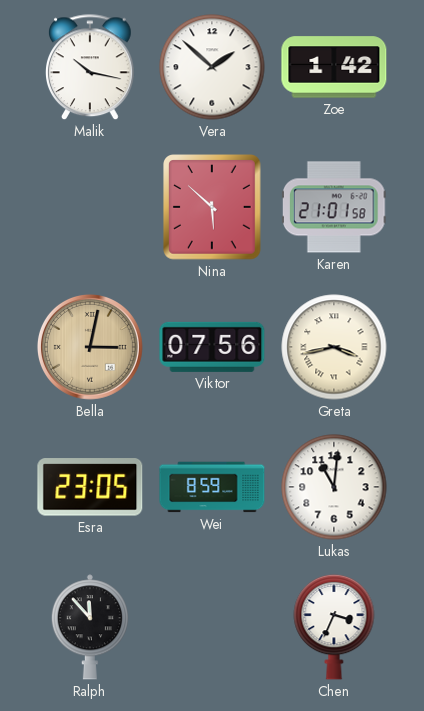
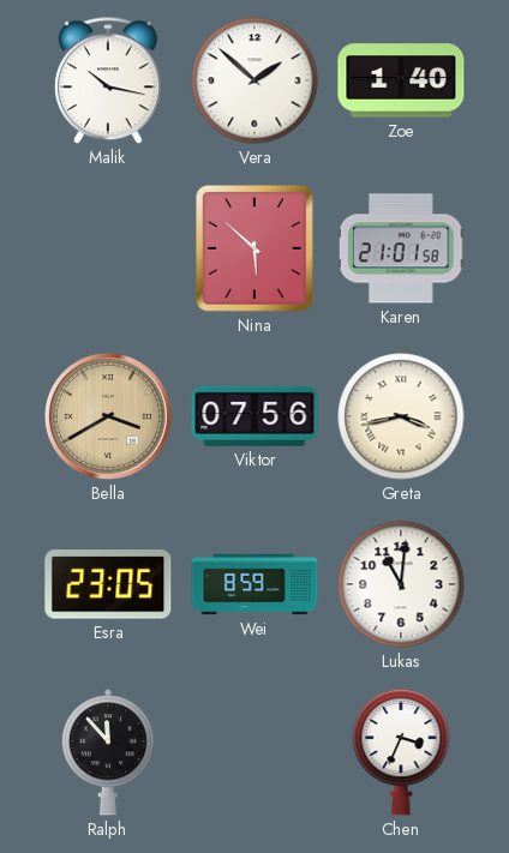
Zoe: 1:42 -> 1:40 (401, 80)
Bella: 3:02 -> 3:40 (108, 416)
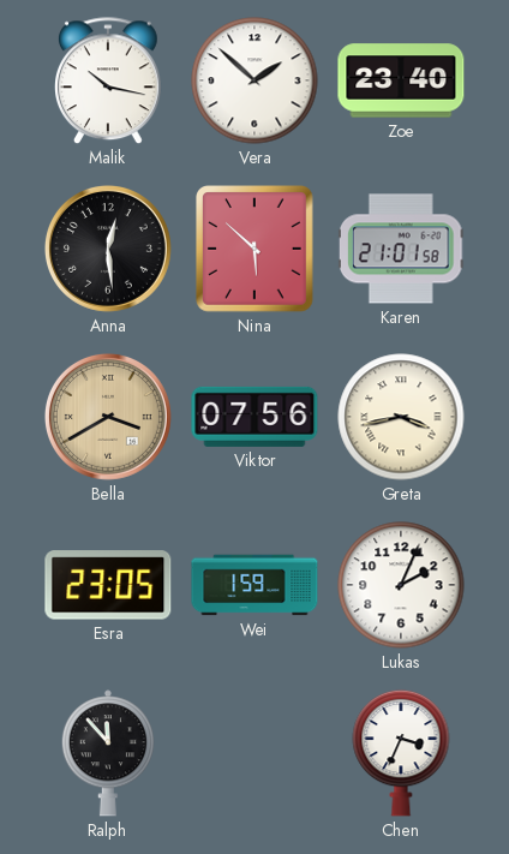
Zoe: 1:40 -> 23:40 (401, 80)
Anna: none -> 12:29 (108, 249)
Wei: 8:59 -> 1:59 (254, 585)
Lukas: 11:01 -> 2:04 (401, 585)
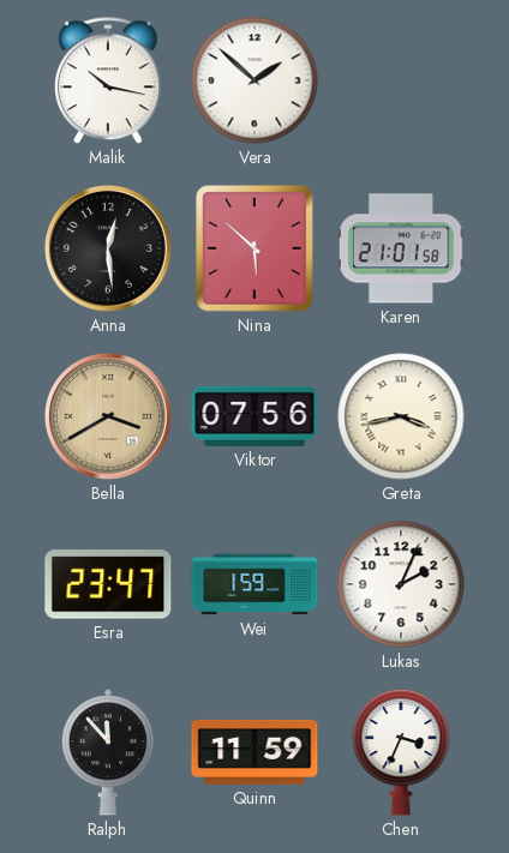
Zoe: 23:40 -> none (401, 80)
Esra: 23:05 -> 23:47 (108, 584)
Quinn: none -> 11:59 (254, 752)
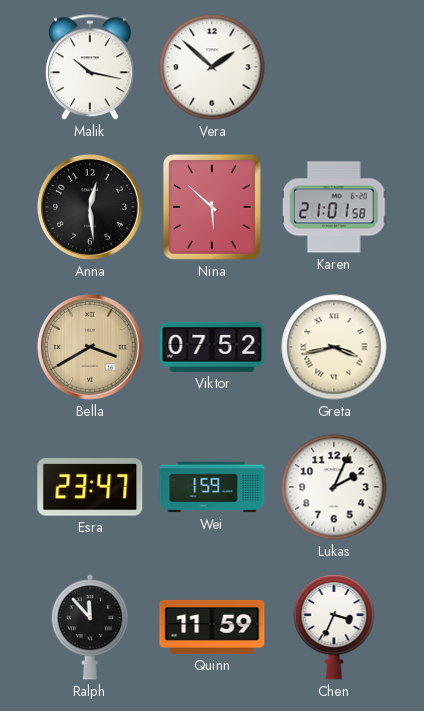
Viktor: 07:56 -> 07:52 (212, 347)
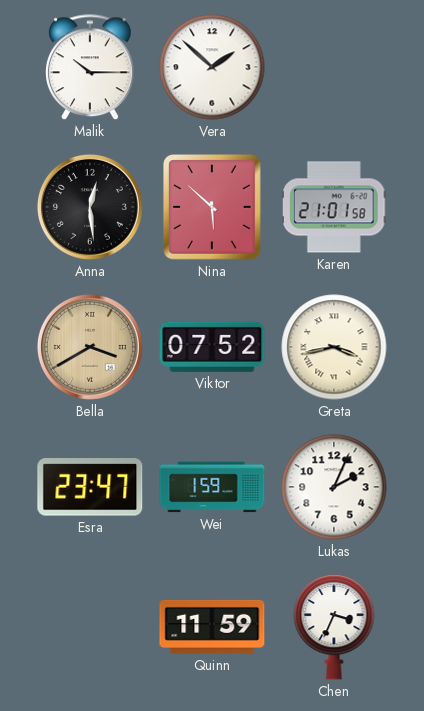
Malik: 10:17 -> 10:15 (91, 68)
Ralph: 11:53 -> none (90, 627)
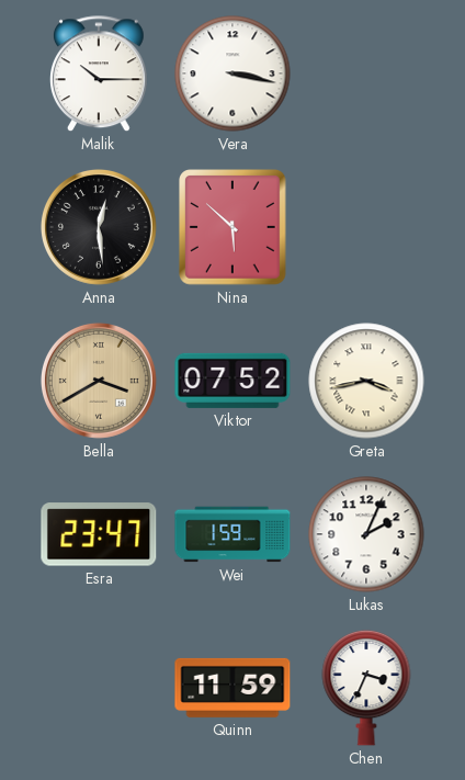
Vera: 1:52 -> 3:17 (232, 74)
Karen: 21:01 -> none (334, 207)
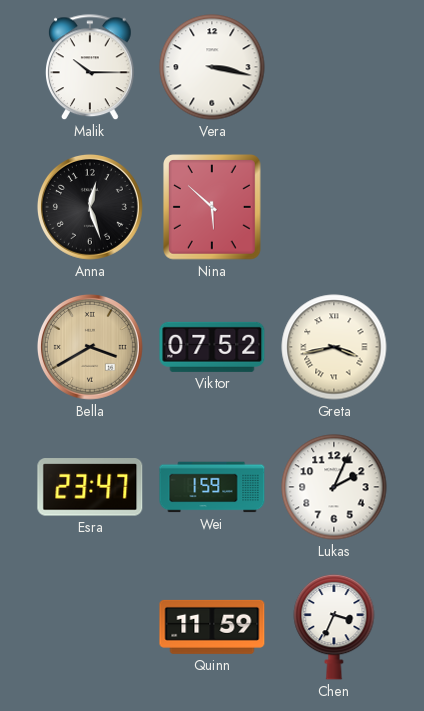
Anna: 12:29 -> 12:27 (90, 207)
